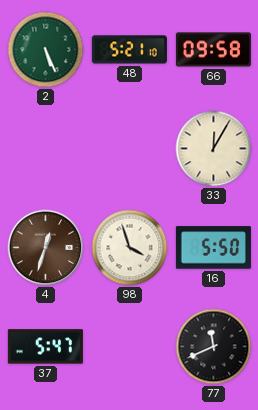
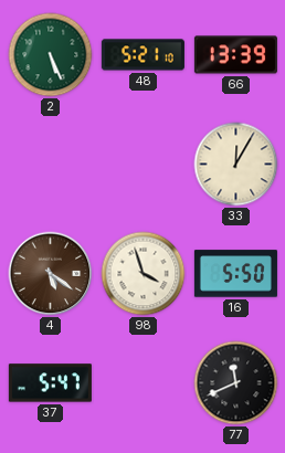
66: 09:58 -> 13:39 (235, 55)
4: 12:33 -> 5:21 (51, 274)
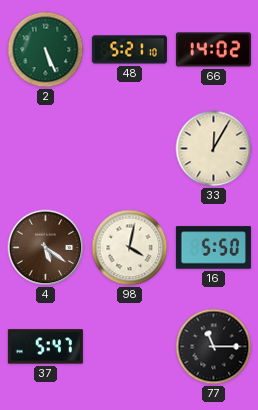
66: 13:39 -> 14:02 (213, 50)
98: 3:57 -> 4:02 (130, 248)
77: 11:41 -> 11:15 (214, 347)
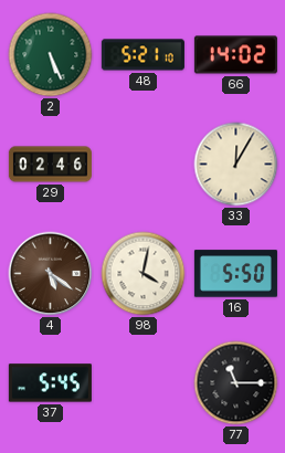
29: none -> 02:46 (50, 165)
37: 5:47 -> 5:45 (50, 383)
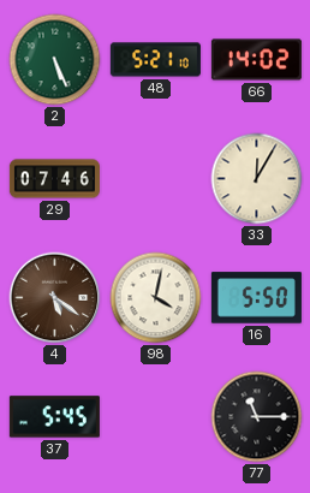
29: 02:46 -> 07:46 (54, 179)
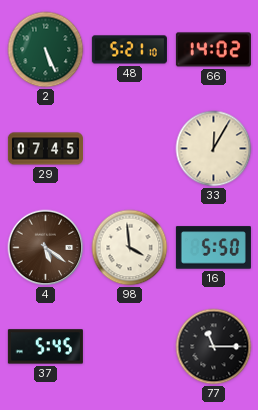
29: 07:46 -> 07:45 (45, 149)
98: 4:02 -> 3:59 (130, 248)
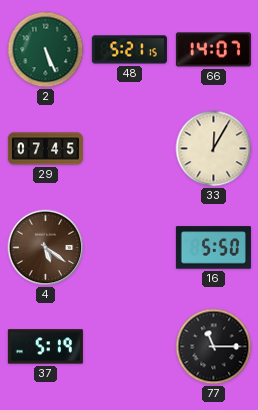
48: 5:21:10 -> 5:21:15 (129, 50)
66: 14:02 -> 14:07 (213, 50)
98: 3:59 -> none (130, 248)
37: 5:45 -> 5:19 (45, 347)
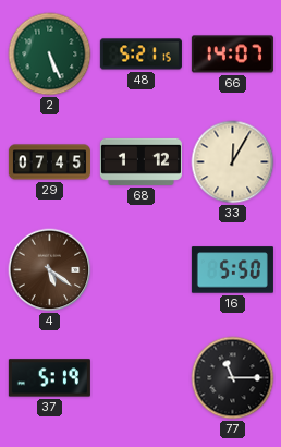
68: none -> 1:12 (140, 161)
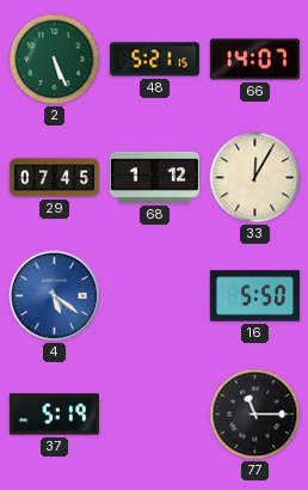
4 dial: brown -> blue (55, 296)
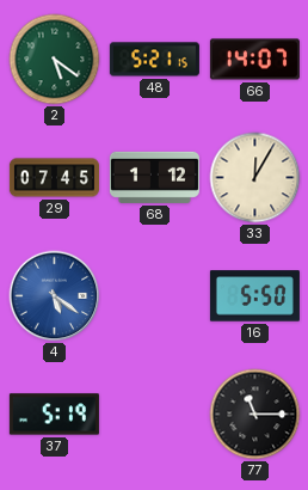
2: 5:26 -> 5:21 (55, 60)
